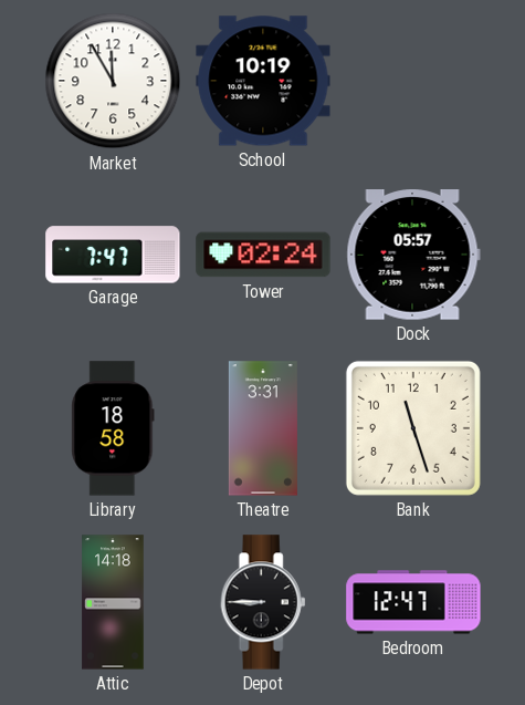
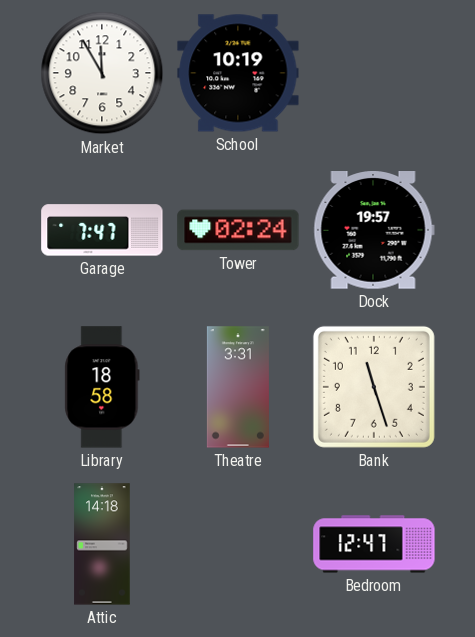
Dock: 05:57 -> 19:57 (374, 231)
Depot: 8:45 -> none (263, 602)
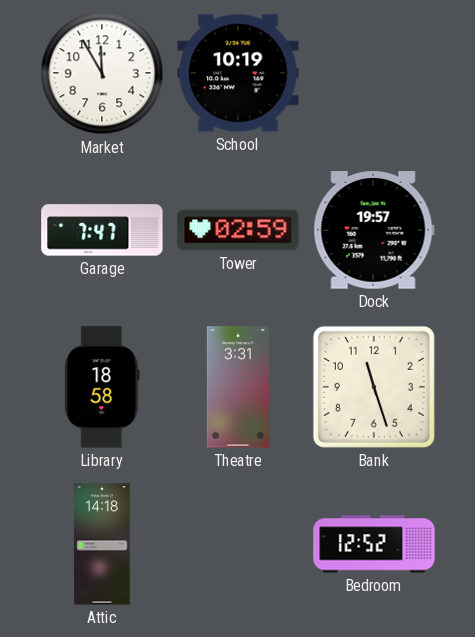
Tower: 02:24 -> 02:59 (238, 230)
Bedroom: 12:47 -> 12:52 (374, 544)
